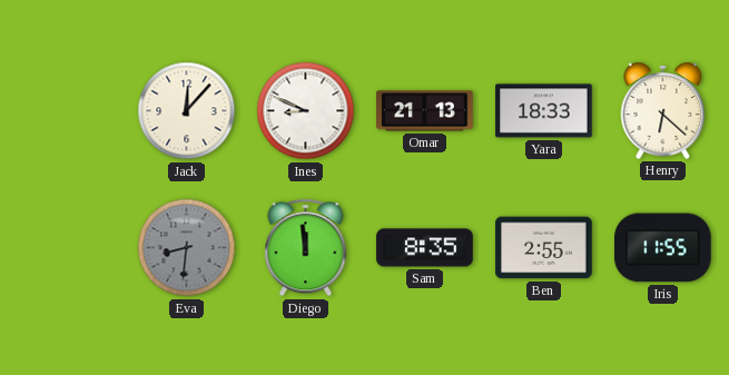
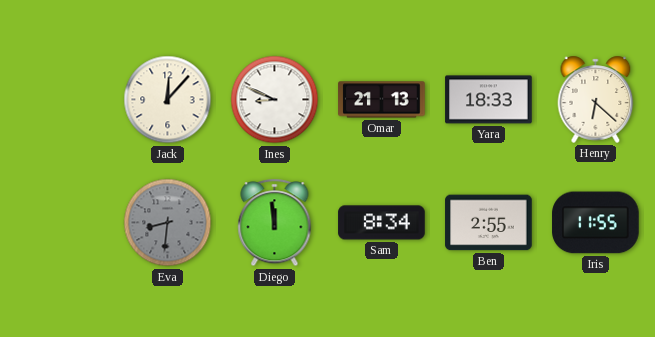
Sam: 8:35 -> 8:34 (382, 223)
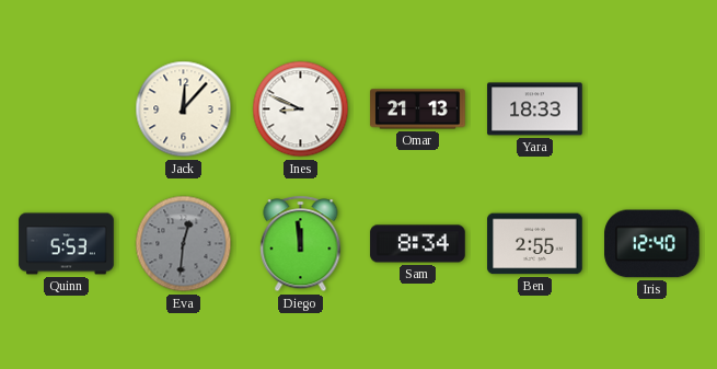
Henry: 6:22 -> none (596, 99)
Quinn: none -> 5:53 (67, 244)
Eva: 8:31 -> 12:31 (184, 244)
Iris: 11:55 -> 12:40 (652, 244)
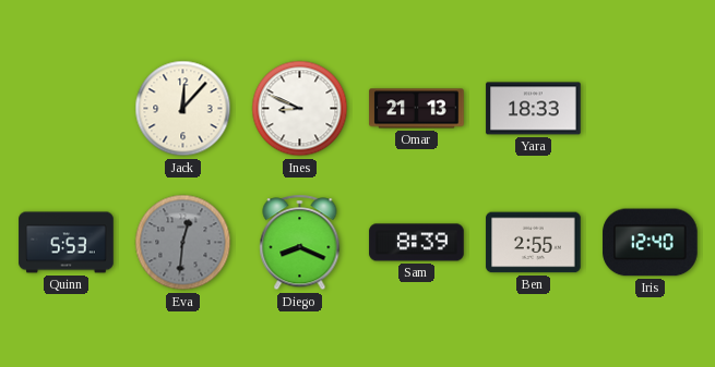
Diego: 11:59 -> 8:19 (300, 243)
Sam: 8:34 -> 8:39 (417, 243)
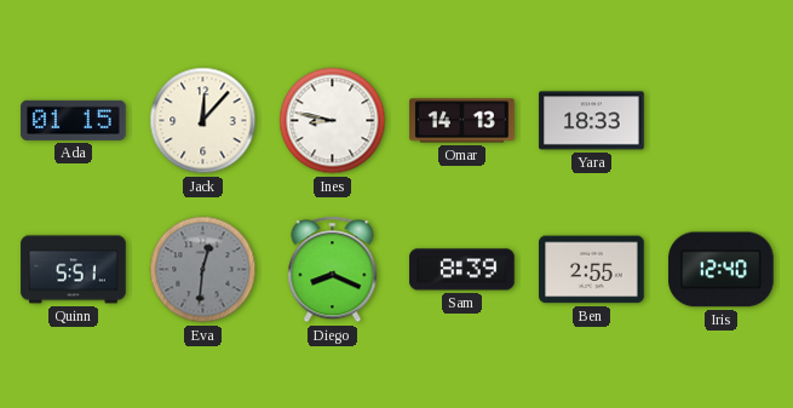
Ada: none -> 01:15 (74, 120)
Ines: 8:49 -> 8:47 (333, 121)
Omar: 21:13 -> 14:13 (462, 121)
Quinn: 5:53 -> 5:51 (74, 270)
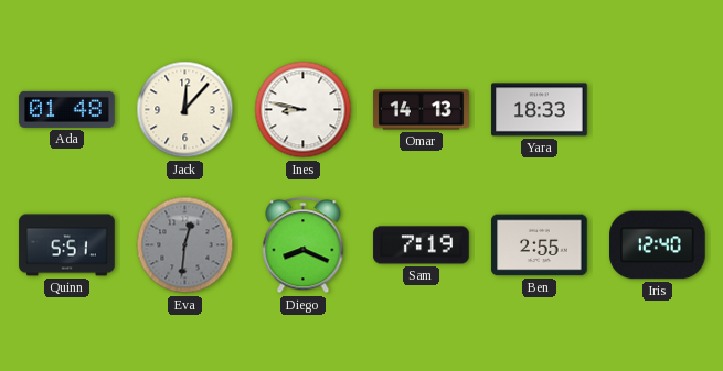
Ada: 01:15 -> 01:48 (67, 109)
Sam: 8:39 -> 7:19 (422, 245)
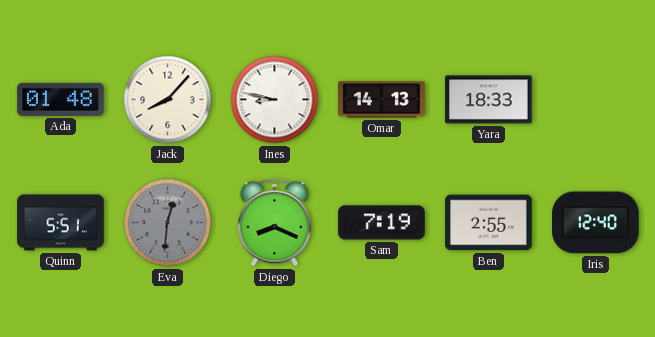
Jack: 12:07 -> 8:07 (168, 100)
